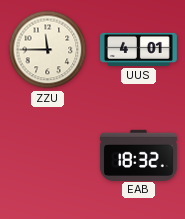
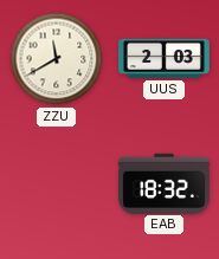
ZZU: 11:45 -> 11:40 (57, 59)
UUS: 4:01 -> 2:03 (165, 58)
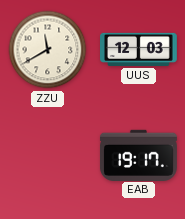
UUS: 2:03 -> 12:03 (139, 49)
EAB: 18:32 -> 19:17 (138, 155)
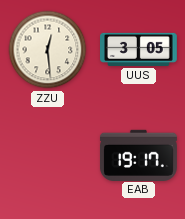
ZZU: 11:40 -> 12:29 (48, 50)
UUS: 12:03 -> 3:05 (139, 49)
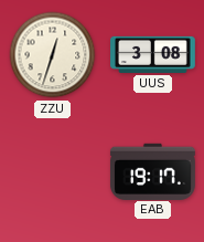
ZZU: 12:29 -> 12:33 (53, 55)
UUS: 3:05 -> 3:08 (153, 54)
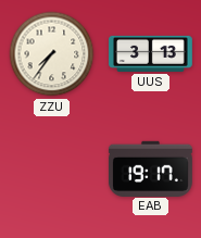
ZZU: 12:33 -> 7:36 (52, 54)
UUS: 3:08 -> 3:13 (151, 53)
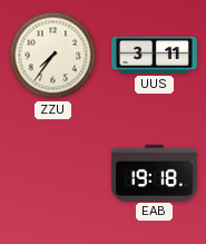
UUS: 3:13 -> 3:11 (155, 55)
EAB: 19:17 -> 19:18 (154, 173)
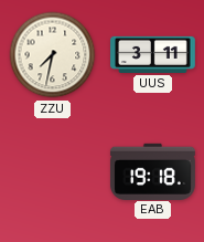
ZZU: 7:36 -> 7:32 (53, 55)
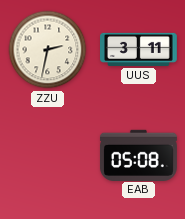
ZZU: 7:32 -> 2:32 (48, 50)
EAB: 19:18 -> 05:08 (138, 155)
